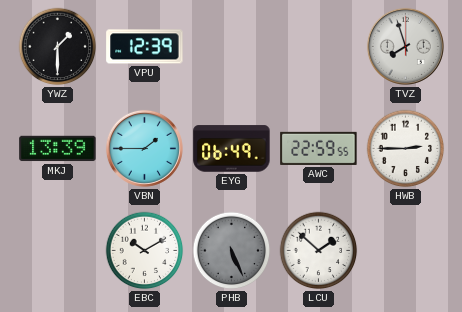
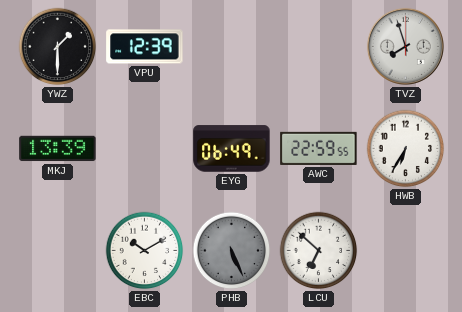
VBN: 1:45 -> none (144, 148)
HWB: 2:45 -> 6:35 (406, 149)
LCU: 1:52 -> 6:52 (319, 251)
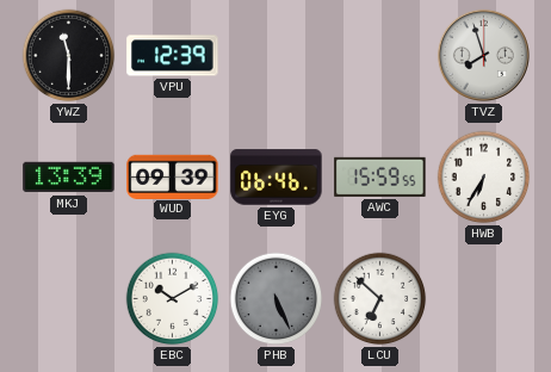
YWZ: 1:30 -> 11:30 (69, 56)
WUD: none -> 09:39 (173, 176)
EYG: 06:49 -> 06:46 (277, 178)
AWC: 22:59 -> 15:59 (380, 176)
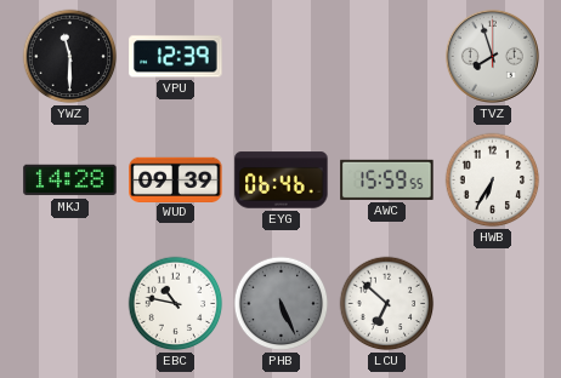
MKJ: 13:39 -> 14:28 (70, 181)
EBC: 10:10 -> 10:47 (176, 304)
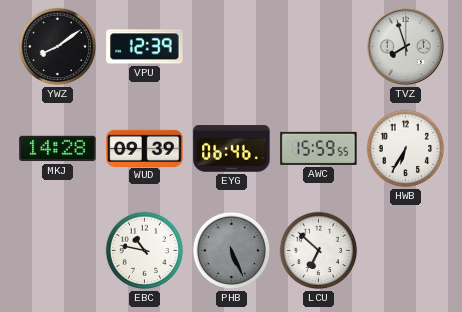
YWZ: 11:30 -> 8:09 (58, 47)
